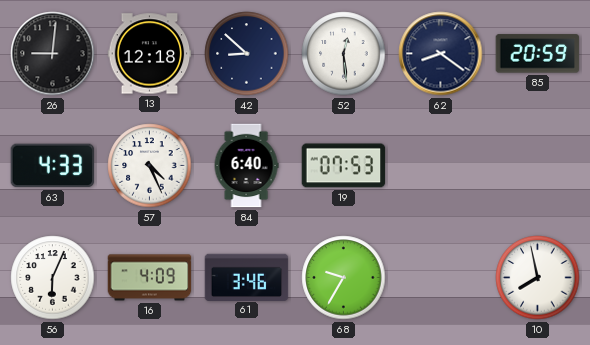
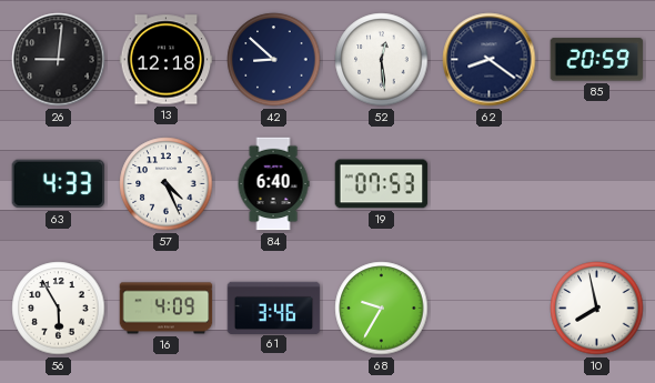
56: 6:04 -> 5:55 (59, 309)
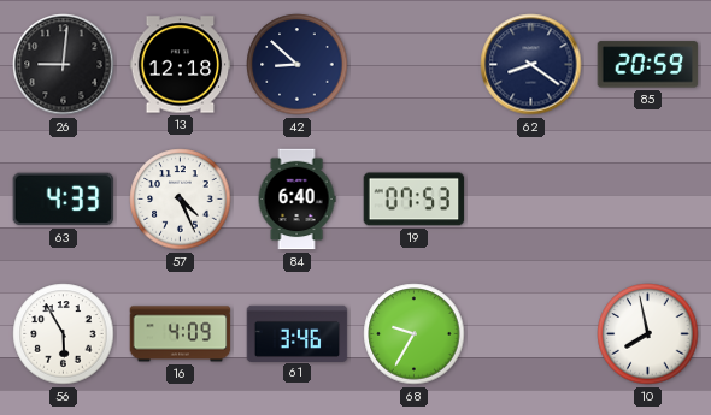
52: 12:29 -> none (382, 60)
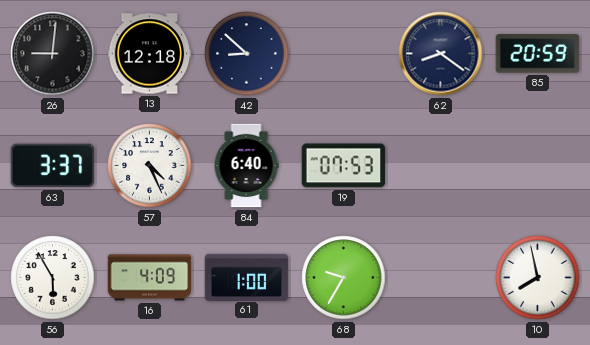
63: 4:33 -> 3:37 (53, 166)
61: 3:46 -> 1:00 (247, 277)
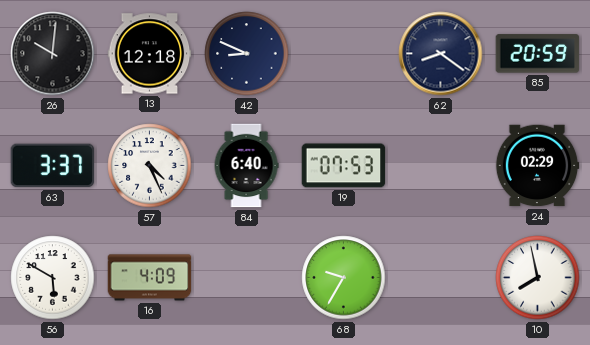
26: 9:01 -> 10:01 (53, 54)
42: 8:52 -> 8:49 (247, 54)
24: none -> 02:29 (537, 166)
56: 5:55 -> 5:50 (53, 278)
61: 1:00 -> none (247, 277)
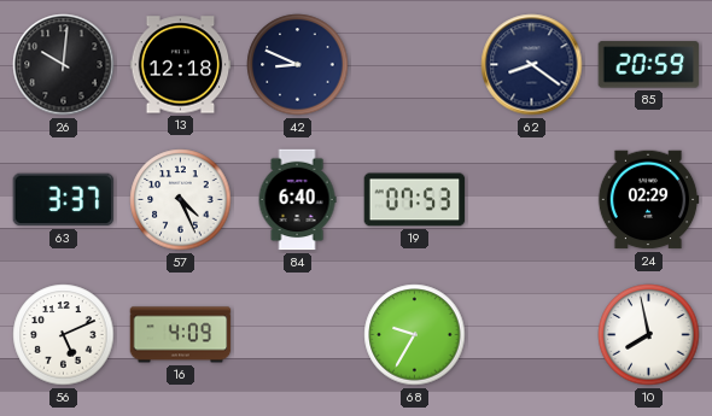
56: 5:50 -> 5:11 (64, 335)
